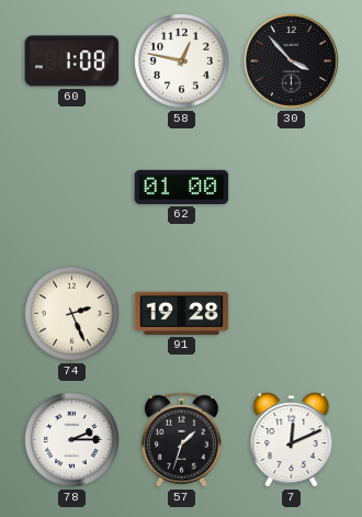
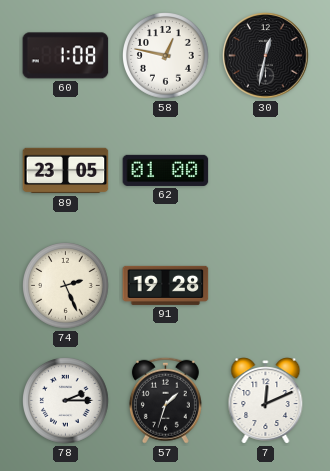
30: 3:53 -> 12:32 (266, 56)
89: none -> 23:05 (66, 171)
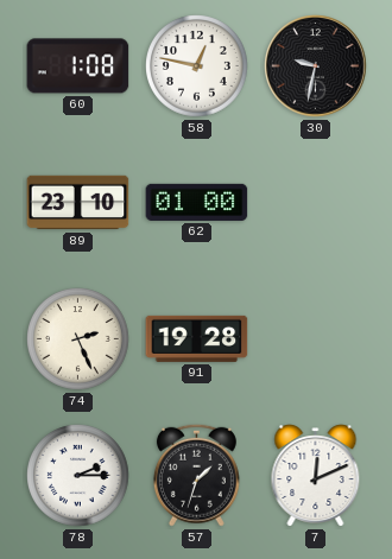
30: 12:32 -> 9:32 (316, 66)
89: 23:05 -> 23:10 (78, 203)
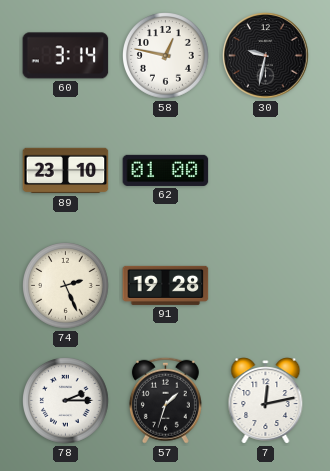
60: 1:08 -> 3:14 (66, 56)
7: 12:11 -> 12:13 (266, 401)
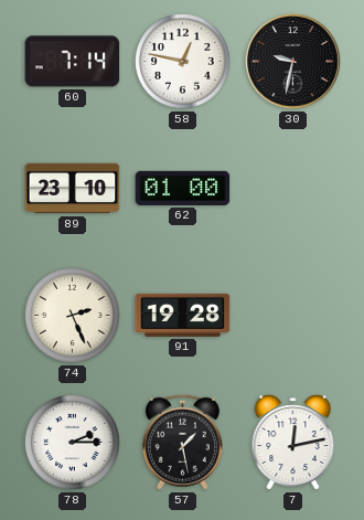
60: 3:14 -> 7:14 (73, 62)
57: 1:33 -> 1:28 (182, 442)
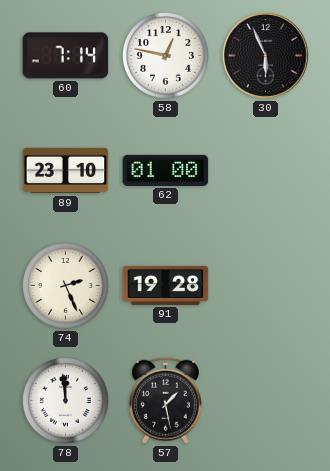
30: 9:32 -> 5:56 (266, 56)
78: 2:15 -> 11:59 (66, 401)
7: 12:13 -> none (293, 443)
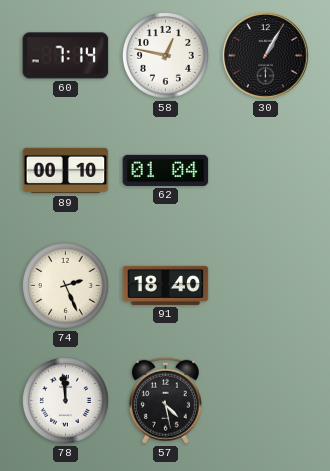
30: 5:56 -> 1:05 (266, 56)
89: 23:10 -> 00:10 (66, 171)
62: 01:00 -> 01:04 (166, 170)
91: 19:28 -> 18:40 (166, 285)
57: 1:28 -> 4:28 (165, 400)
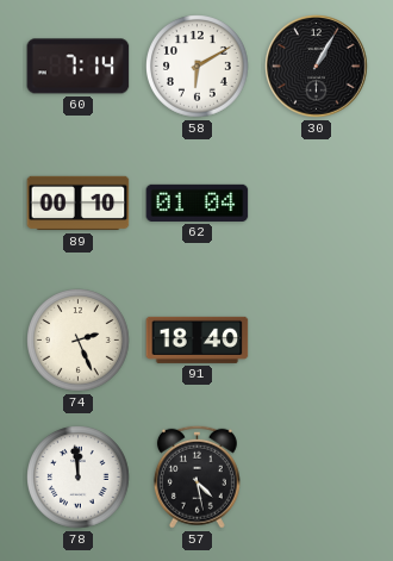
58: 12:47 -> 6:10 (198, 67)
